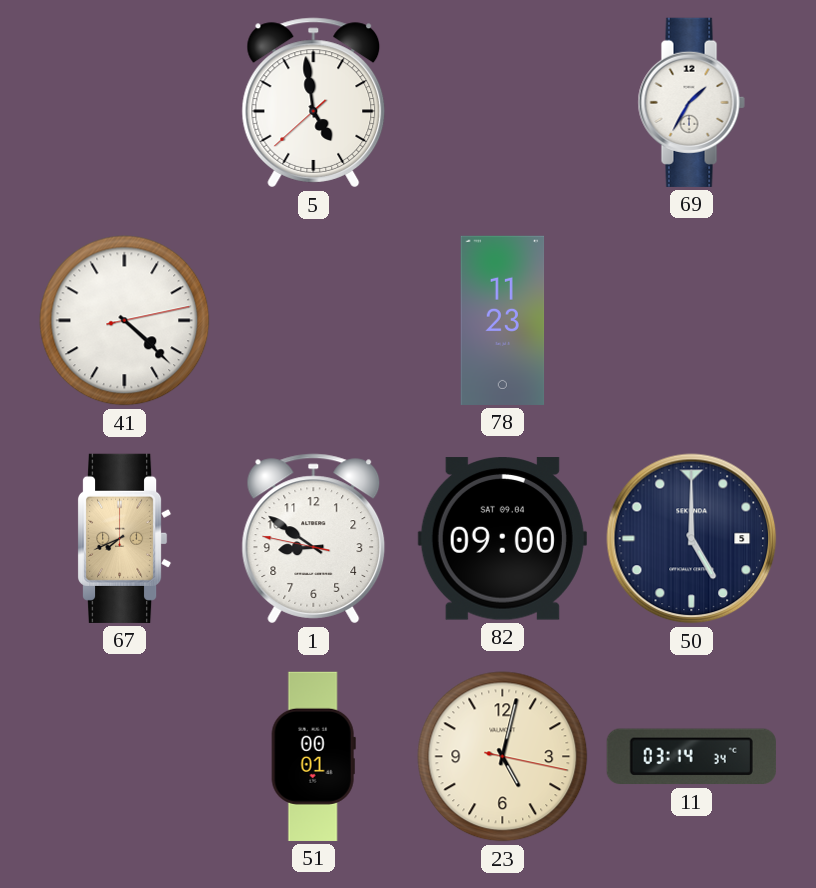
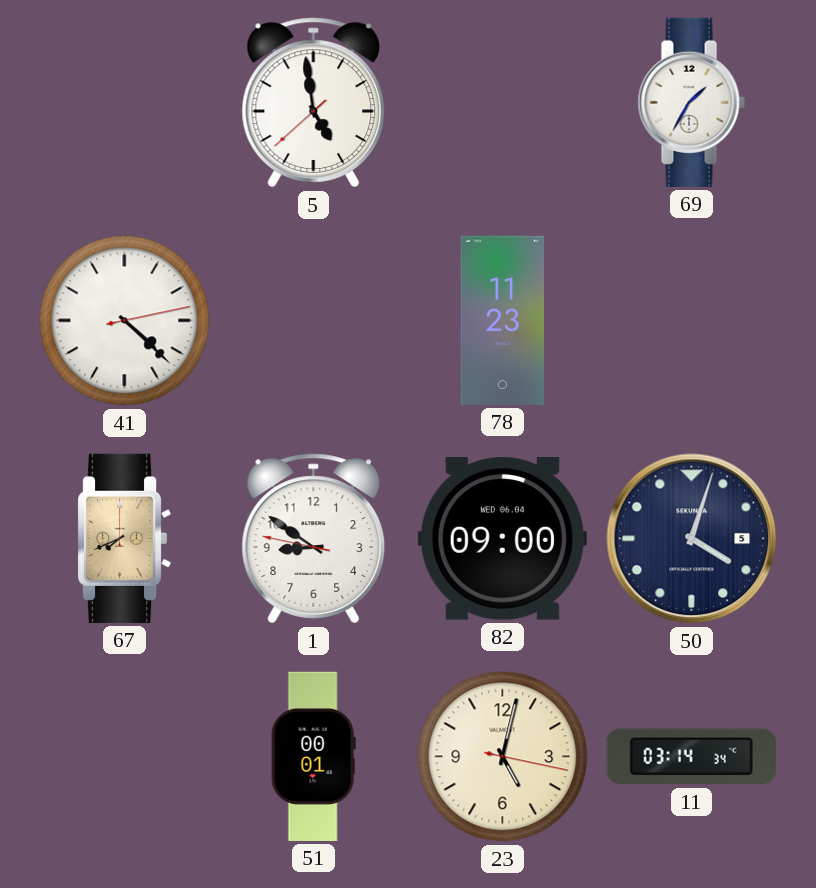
82 date: SAT 09.04 -> WED 06.04 (502, 539)
50: 5:00 -> 4:03 (692, 539)
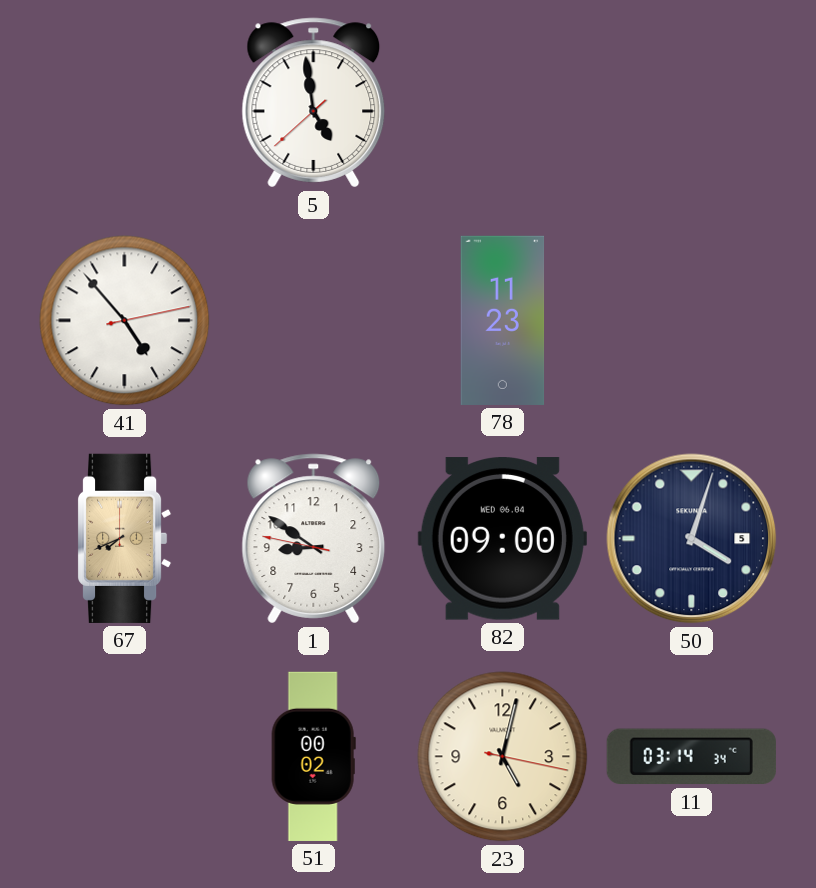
69: 1:35 -> none (691, 102)
41: 4:22 -> 4:53 (125, 321)
51: 00:01 -> 00:02 (313, 756)
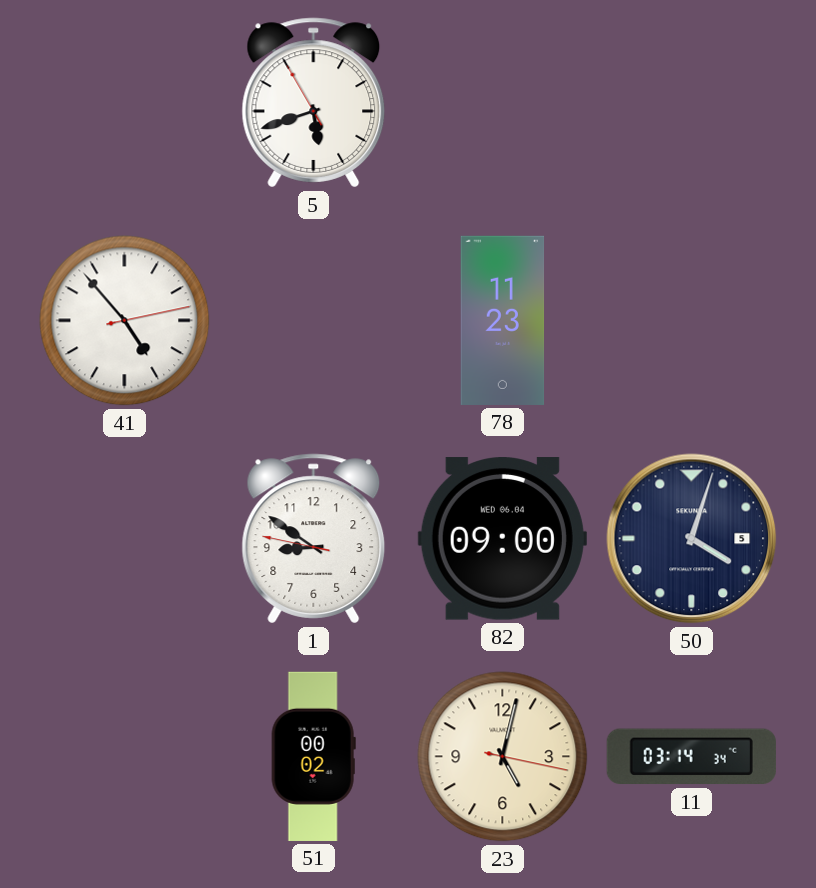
5: 4:58 -> 5:41 (314, 103)
67: 7:41 -> none (125, 538)
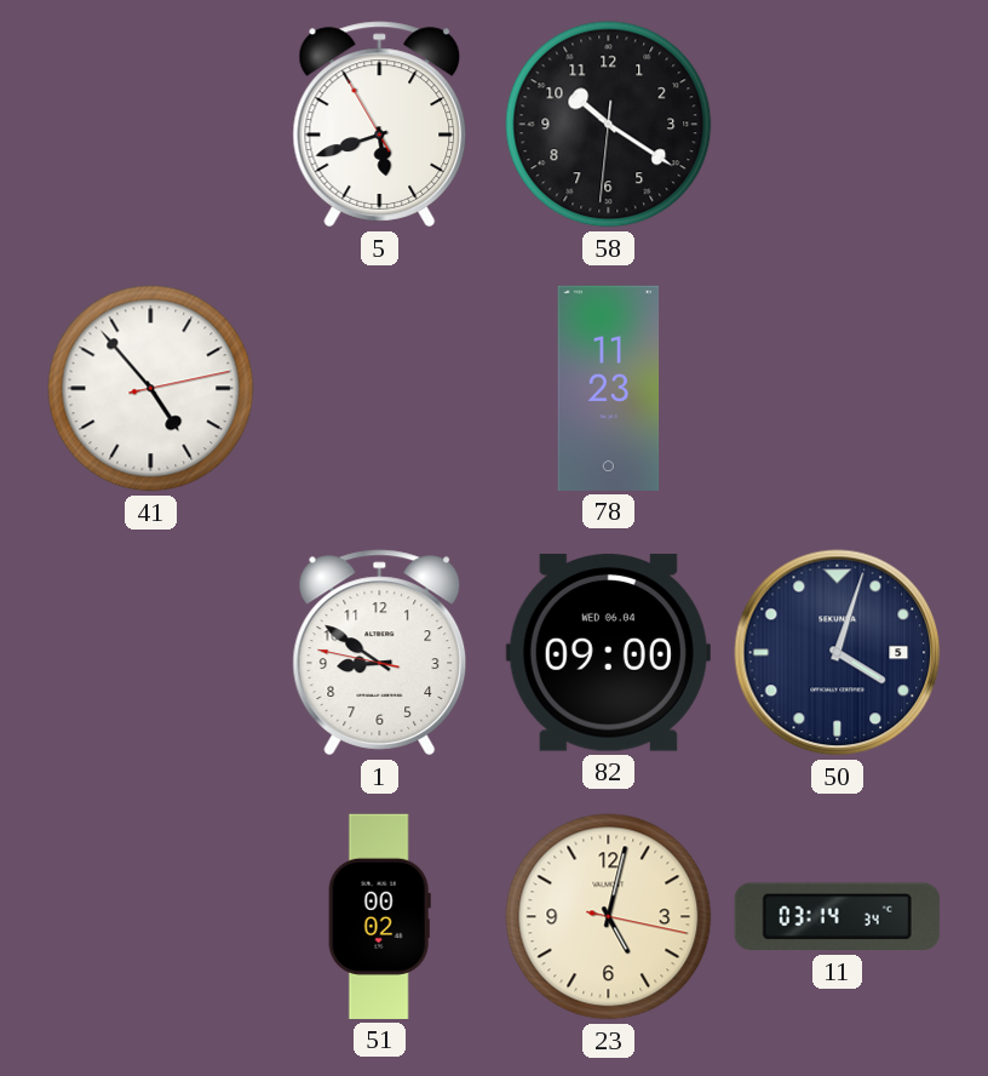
58: none -> 10:20 (609, 125)
